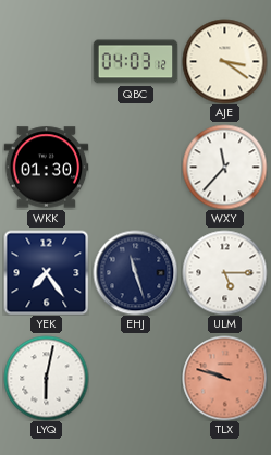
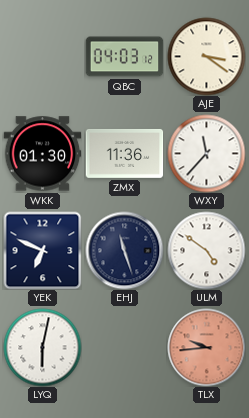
ZMX: none -> 11:36 (124, 153)
YEK: 7:24 -> 6:49 (42, 250)
ULM: 5:15 -> 4:51 (206, 250)
TLX: 9:48 -> 9:44 (206, 347)
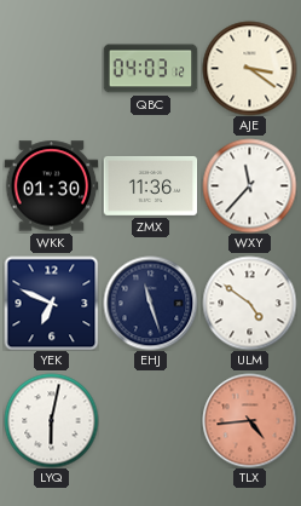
TLX: 9:44 -> 4:44 (249, 420)
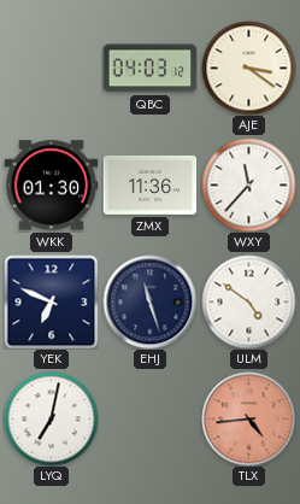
LYQ: 6:02 -> 7:02 (51, 418)
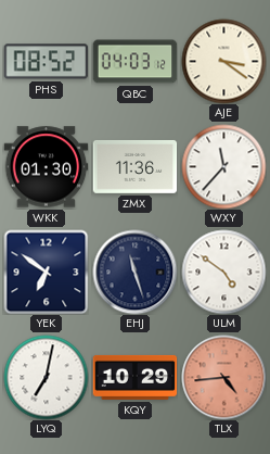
PHS: none -> 08:52 (46, 62)
YEK: 6:49 -> 6:51 (46, 272)
KQY: none -> 10:29 (134, 377)
